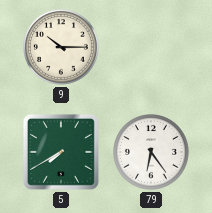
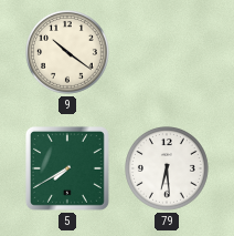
9: 10:15 -> 10:21 (68, 53)
79: 6:24 -> 6:29 (168, 170)
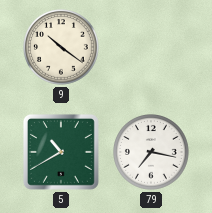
5: 7:40 -> 10:40 (61, 152)
79: 6:29 -> 7:17 (152, 153)
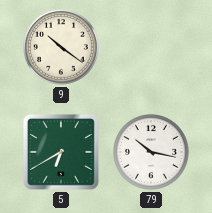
5: 10:40 -> 6:40 (61, 152)
79: 7:17 -> 10:17 (152, 153)
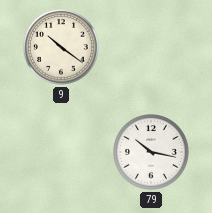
5: 6:40 -> none (61, 152)
